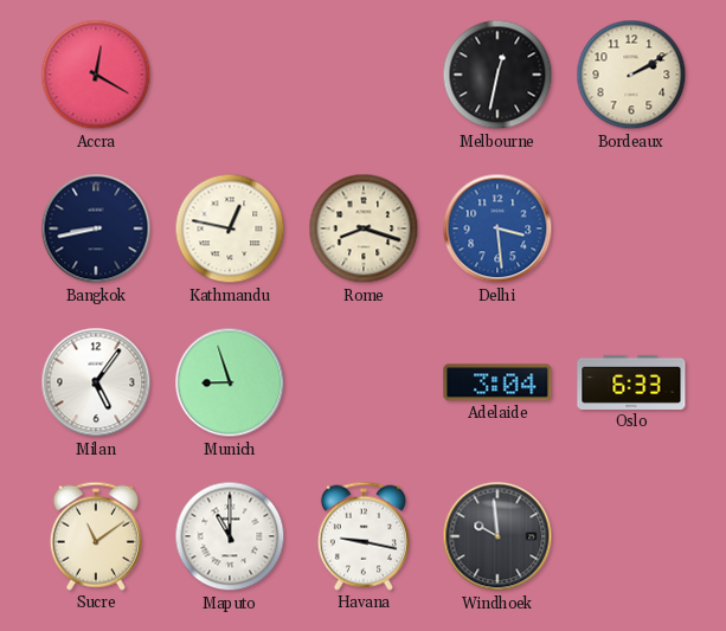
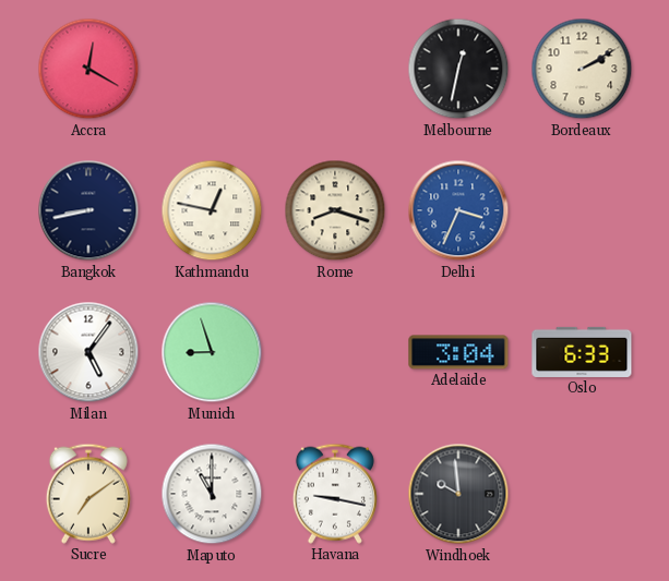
Delhi: 3:29 -> 3:34 (458, 210)
Sucre: 11:09 -> 7:09 (88, 494)
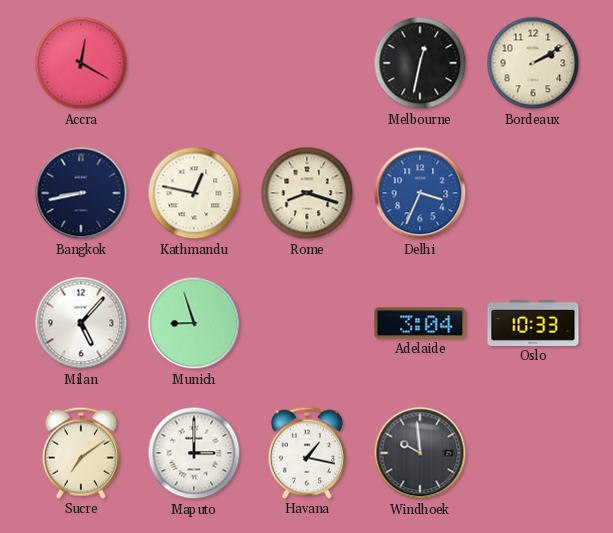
Milan: 5:06 -> 5:07 (81, 323)
Oslo: 6:33 -> 10:33 (533, 323)
Maputo: 11:00 -> 3:00 (194, 453)
Havana: 9:17 -> 1:17 (307, 453)
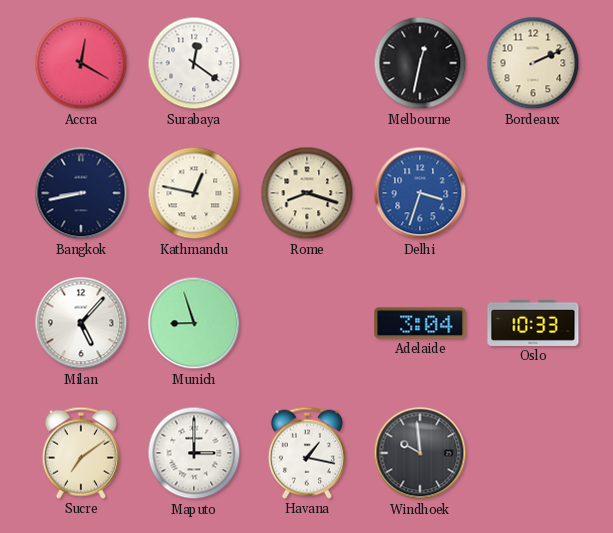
Surabaya: none -> 12:21 (194, 63)
Bordeaux: 2:10 -> 2:11 (533, 63)
Delhi: 3:34 -> 3:33 (420, 193)
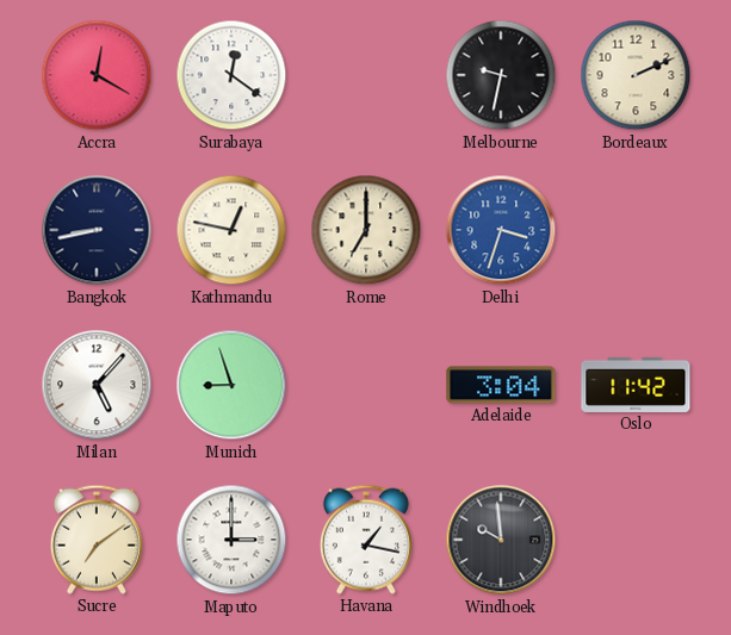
Melbourne: 12:32 -> 9:32 (501, 75)
Rome: 8:18 -> 7:00 (366, 230)
Oslo: 10:33 -> 11:42 (636, 385)
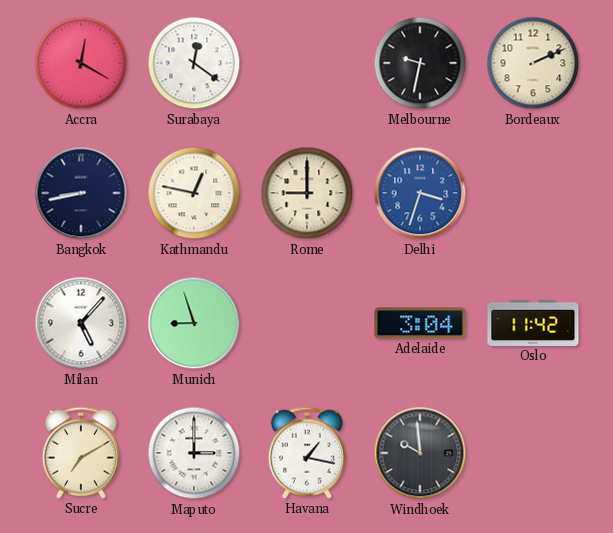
Rome: 7:00 -> 9:00 (307, 193)
Sucre: 7:09 -> 7:10 (81, 453)
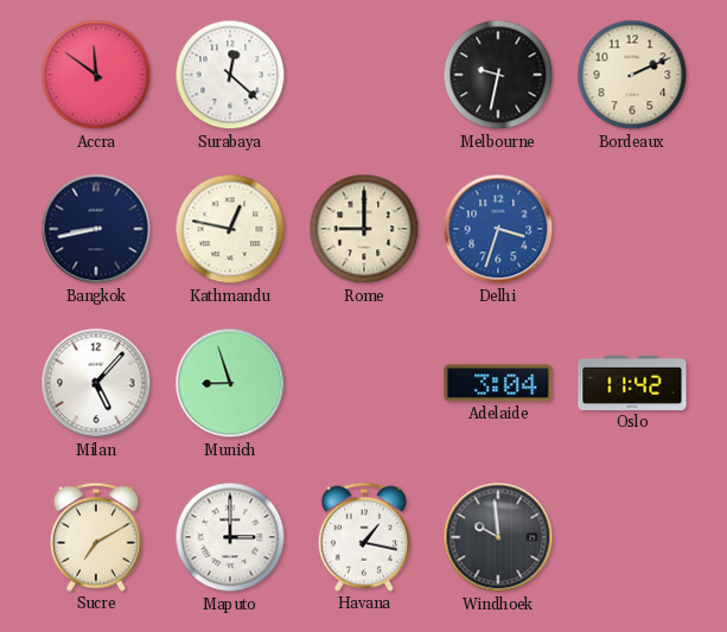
Accra: 12:20 -> 11:51 (96, 75)
Surabaya: 12:21 -> 12:22 (230, 75)
